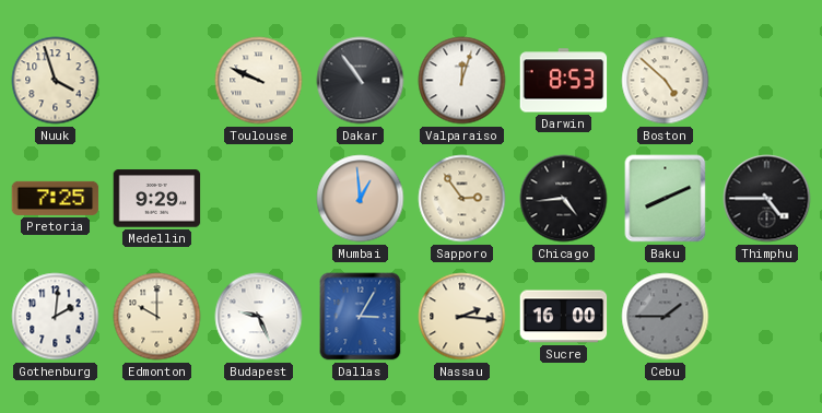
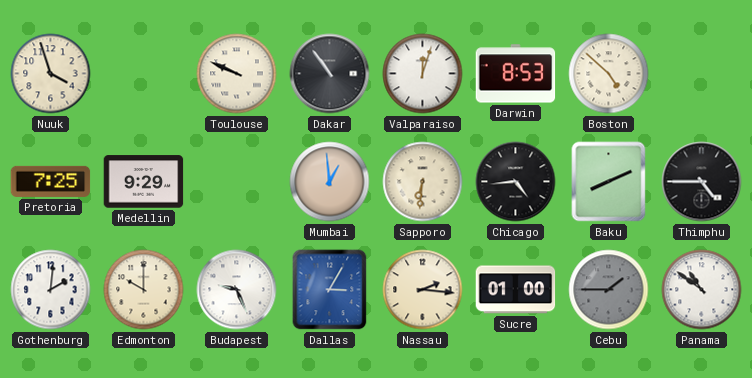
Sapporo: 2:54 -> 6:31 (423, 182)
Sucre: 16:00 -> 01:00 (516, 290)
Panama: none -> 10:51 (702, 290)
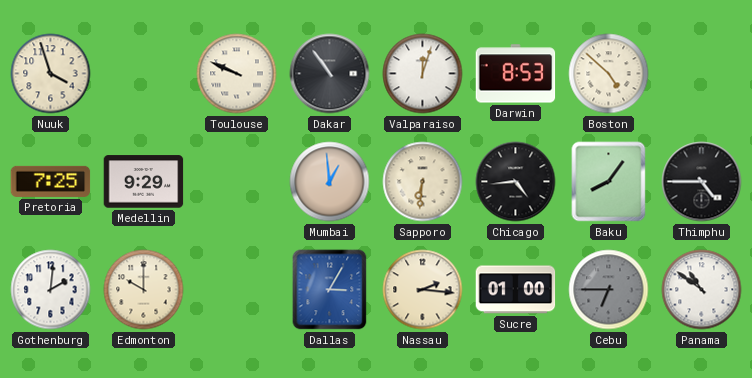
Baku: 8:11 -> 8:06 (609, 182)
Budapest: 9:26 -> none (237, 290)
Cebu: 1:45 -> 6:45 (609, 290)
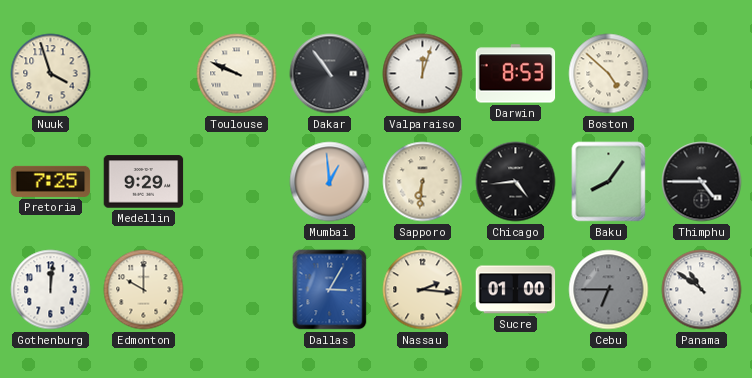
Gothenburg: 2:01 -> 12:01 (51, 290)
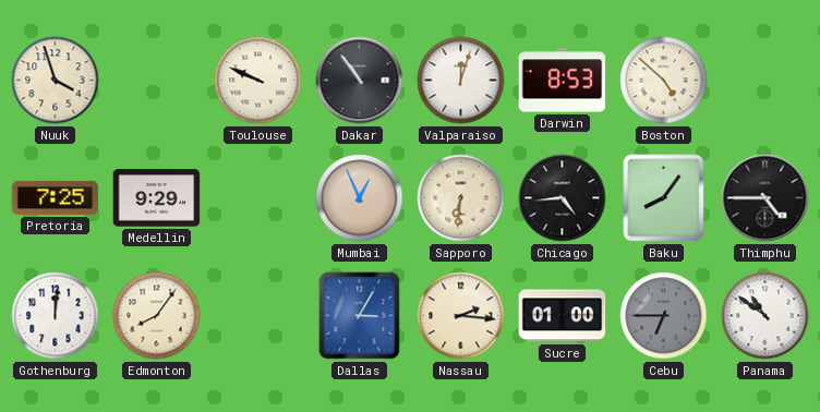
Mumbai: 12:59 -> 12:56 (360, 198)
Edmonton: 10:00 -> 8:06 (157, 316)
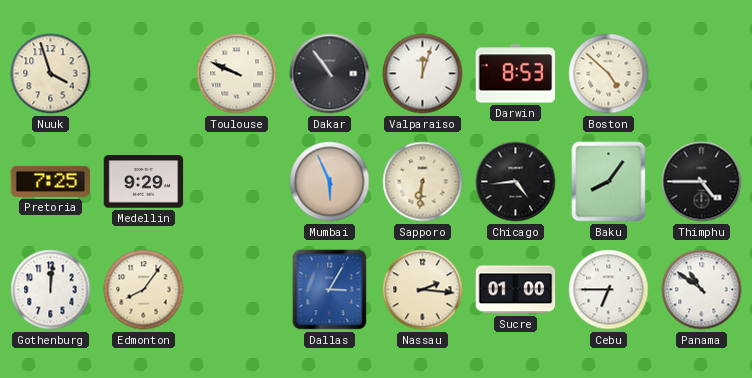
Mumbai: 12:56 -> 5:56 (330, 182)
Cebu dial: grey -> white (609, 290)
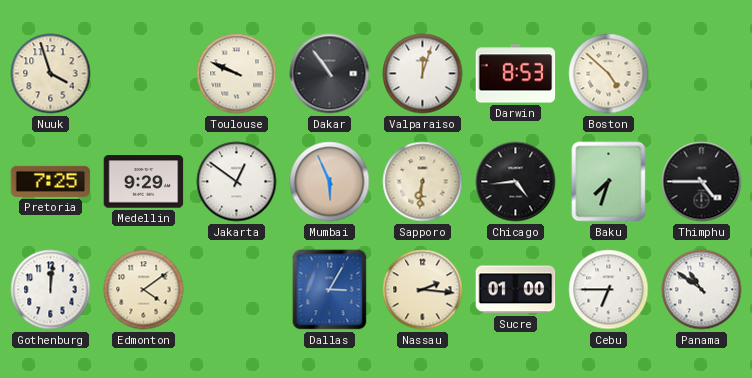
Jakarta: none -> 12:51 (237, 182)
Baku: 8:06 -> 7:33 (609, 182)
Edmonton: 8:06 -> 4:09 (144, 290)
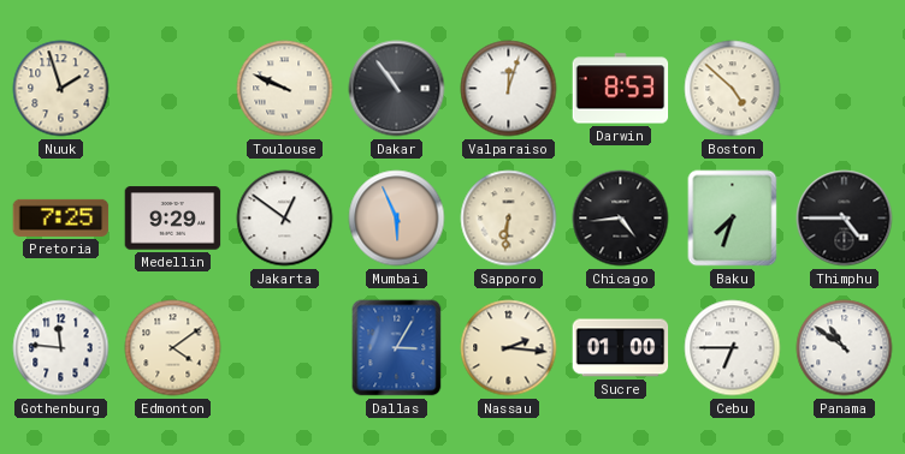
Nuuk: 3:57 -> 1:57 (61, 89)
Gothenburg: 12:01 -> 11:46 (61, 348)
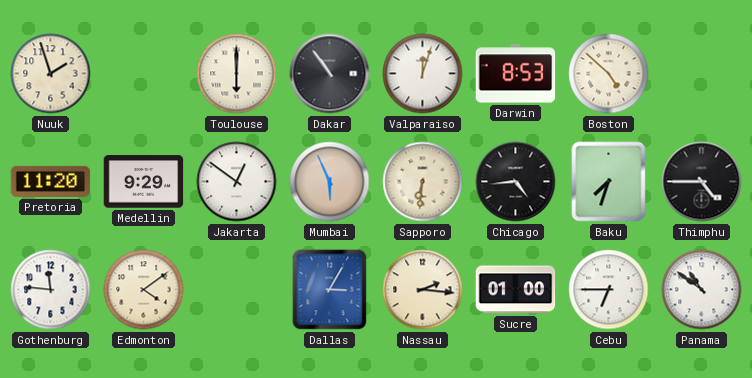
Toulouse: 9:49 -> 6:00 (237, 74)
Pretoria: 7:25 -> 11:20 (51, 181)
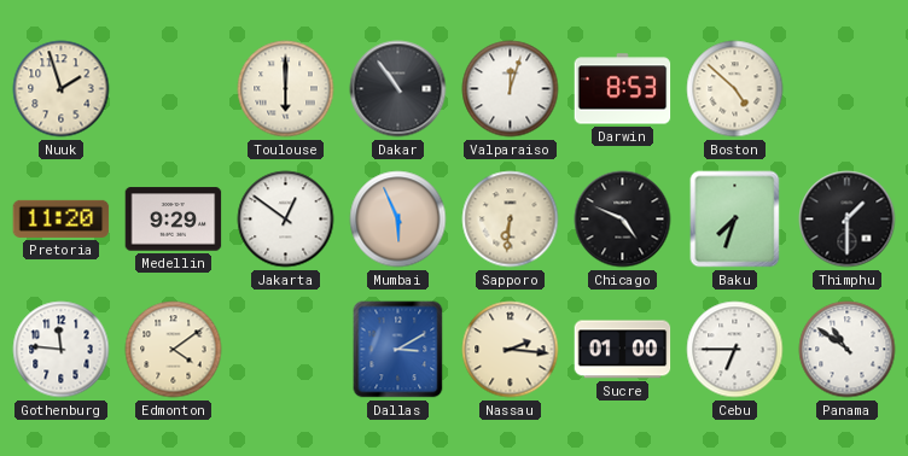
Chicago: 4:44 -> 4:49 (623, 220)
Thimphu: 4:45 -> 1:30 (848, 220)
Dallas: 3:05 -> 3:10 (398, 350)
